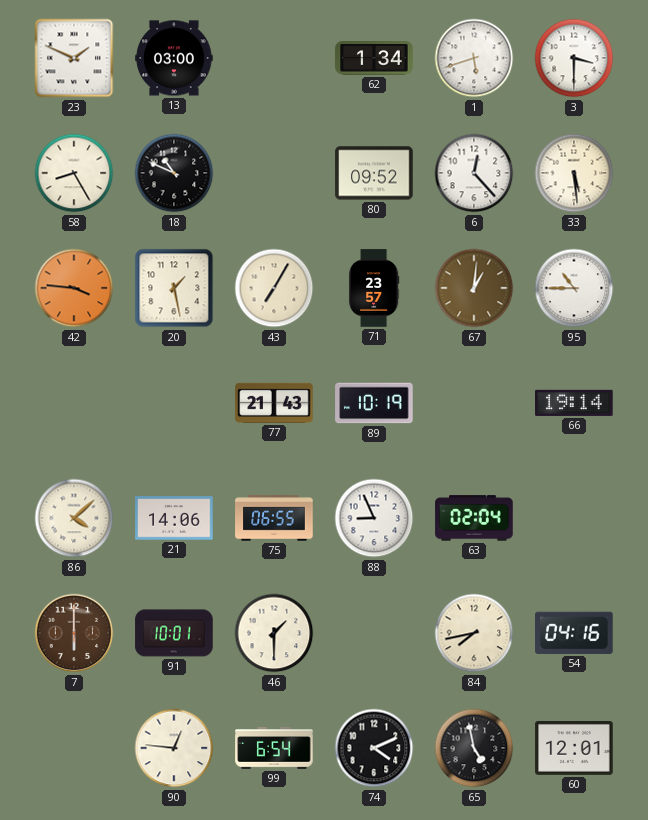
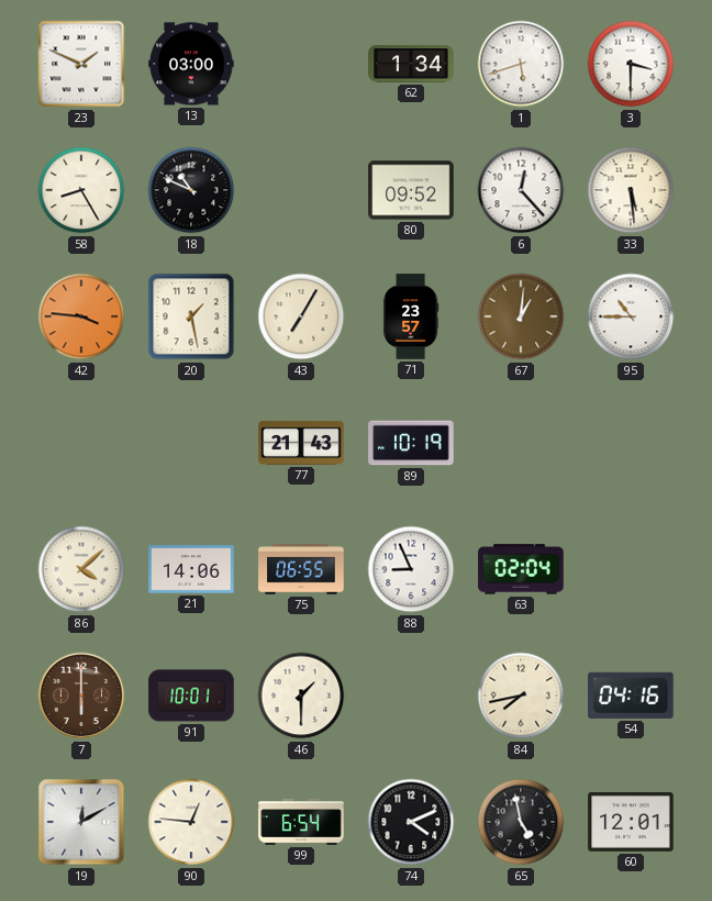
66: 19:14 -> none (574, 403)
19: none -> 12:10 (81, 822)
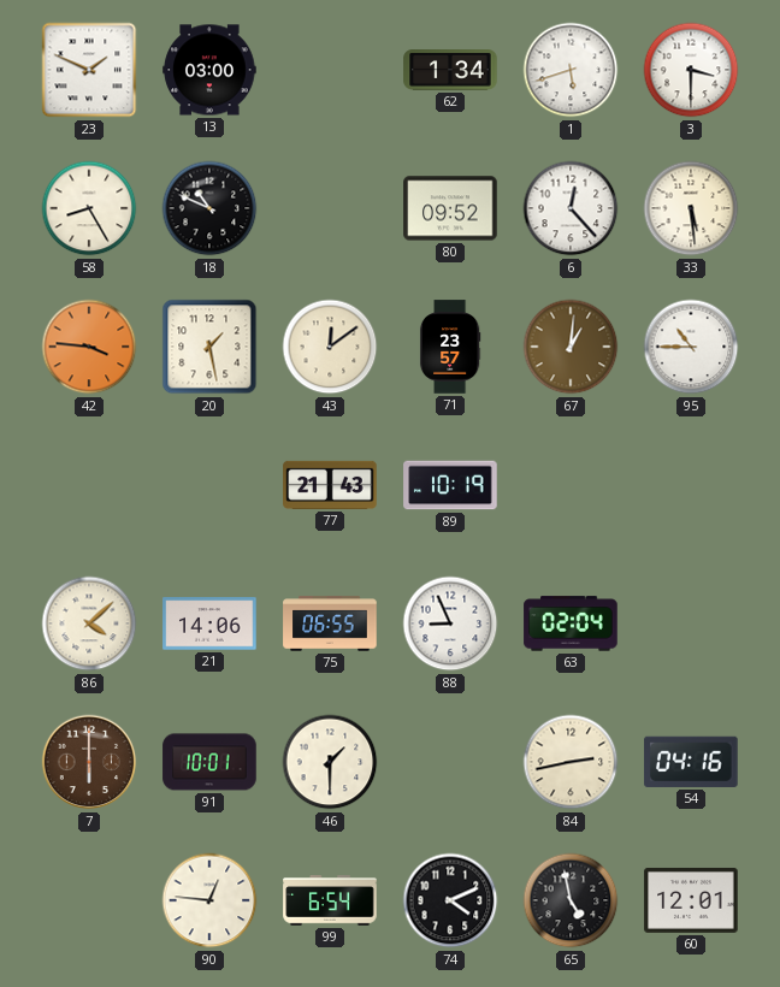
43: 7:05 -> 12:09 (330, 347)
84: 7:43 -> 2:43 (571, 762)
19: 12:10 -> none (81, 822)
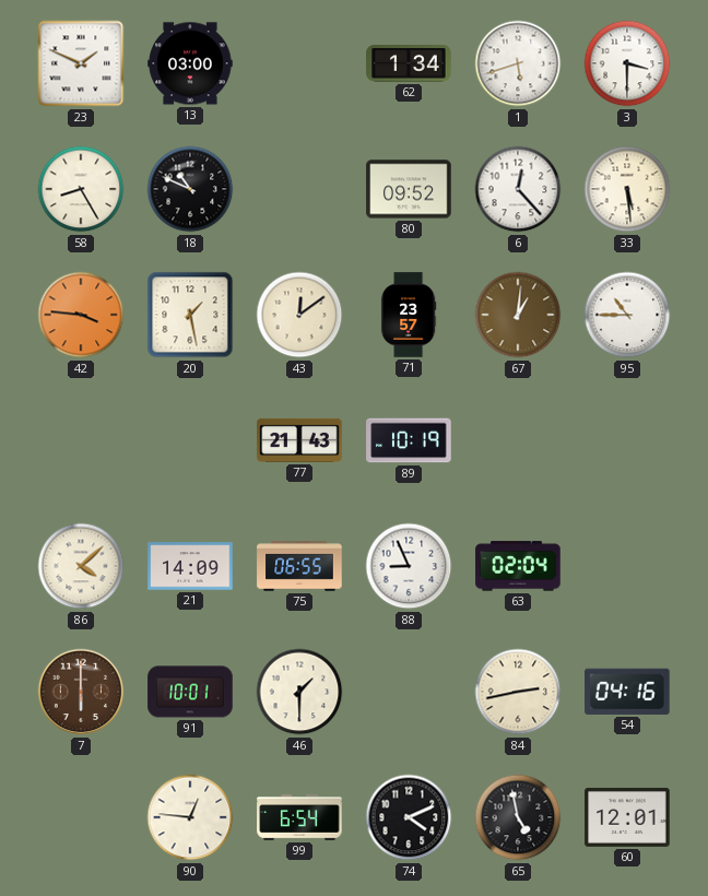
21: 14:06 -> 14:09 (190, 566)
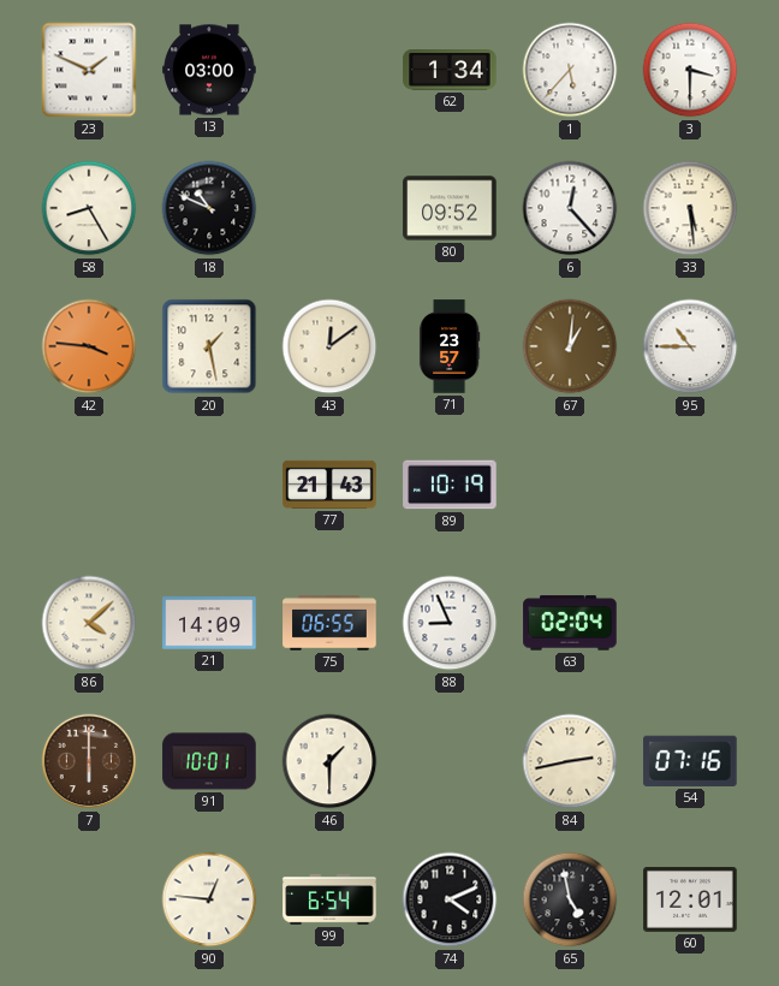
1: 5:42 -> 5:37 (570, 70)
54: 04:16 -> 07:16 (690, 761)
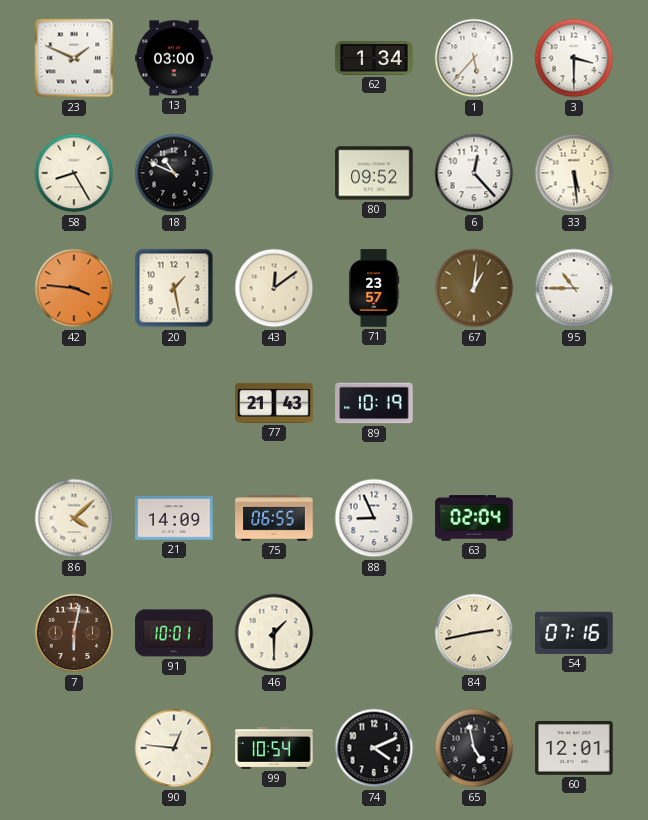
7: 6:00 -> 6:02 (74, 633)
99: 6:54 -> 10:54 (274, 748)
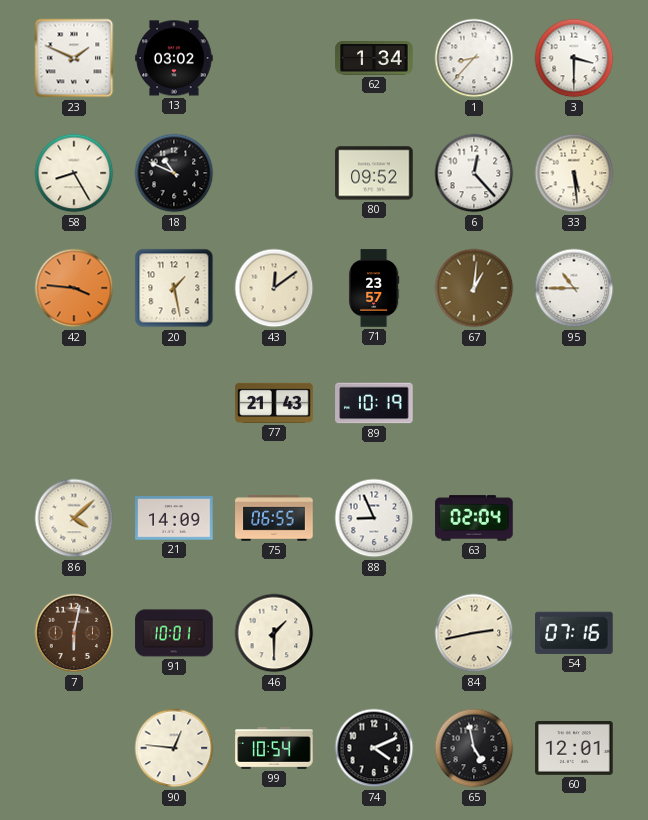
13: 03:00 -> 03:02 (174, 58)
1: 5:37 -> 8:37 (474, 58)
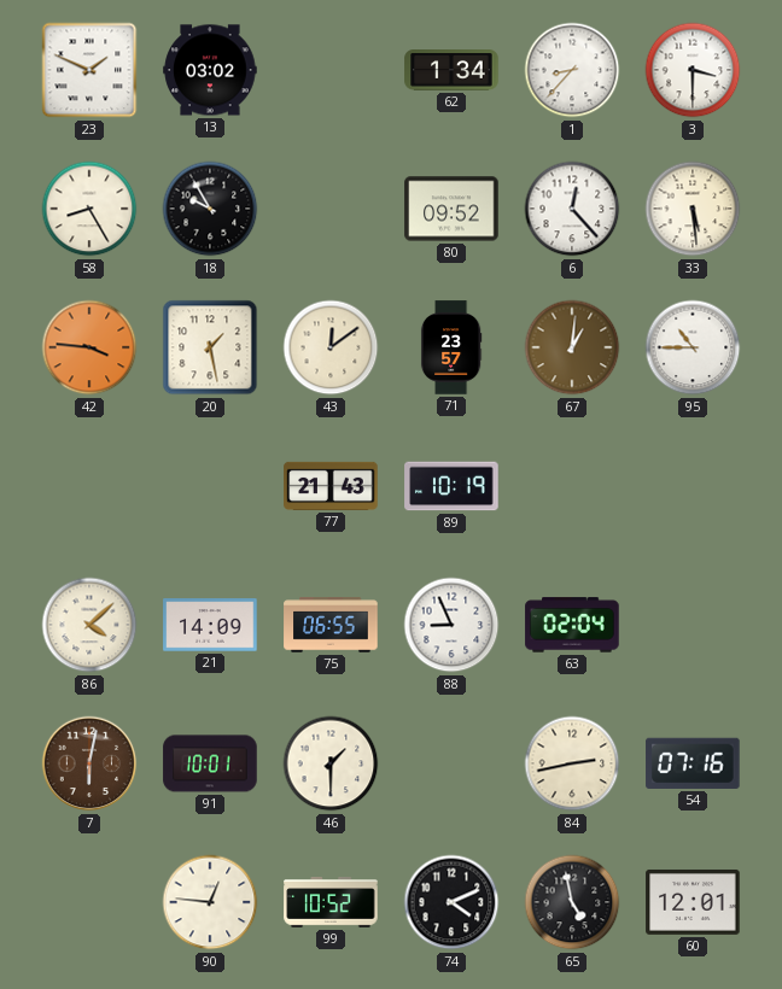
18: 10:49 -> 9:55 (210, 209)
99: 10:54 -> 10:52 (331, 902)
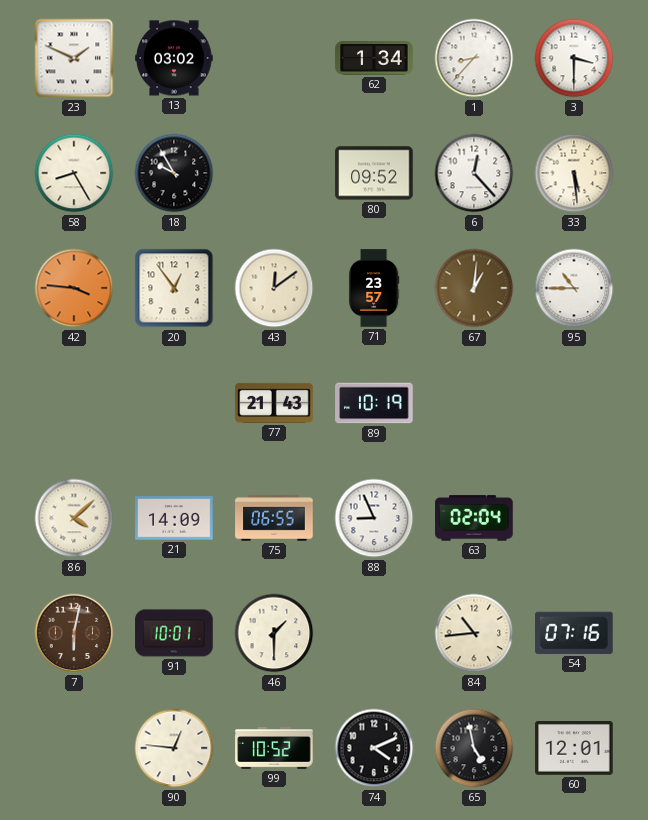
20: 1:28 -> 12:54 (174, 288)
84: 2:43 -> 10:44 (474, 633)
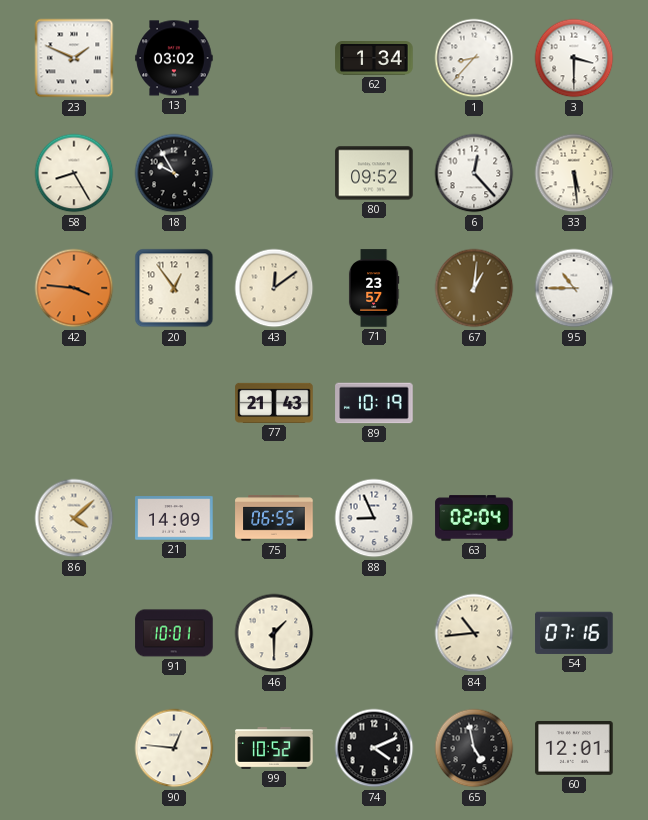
7: 6:02 -> none (74, 633)
